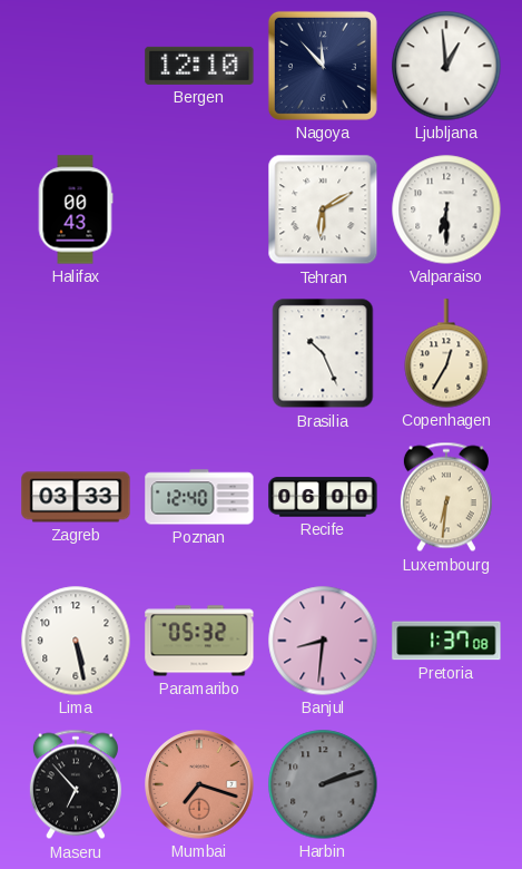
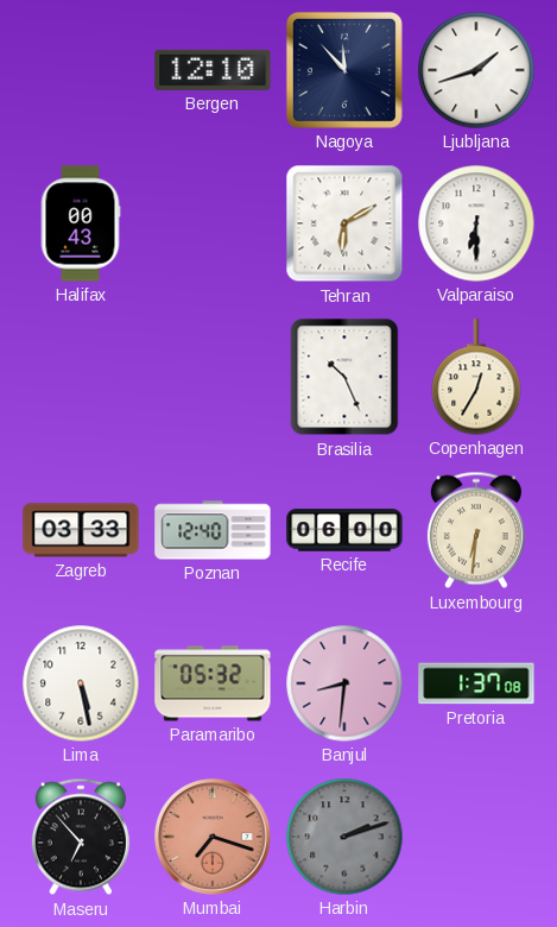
Ljubljana: 12:59 -> 1:42 (476, 70)
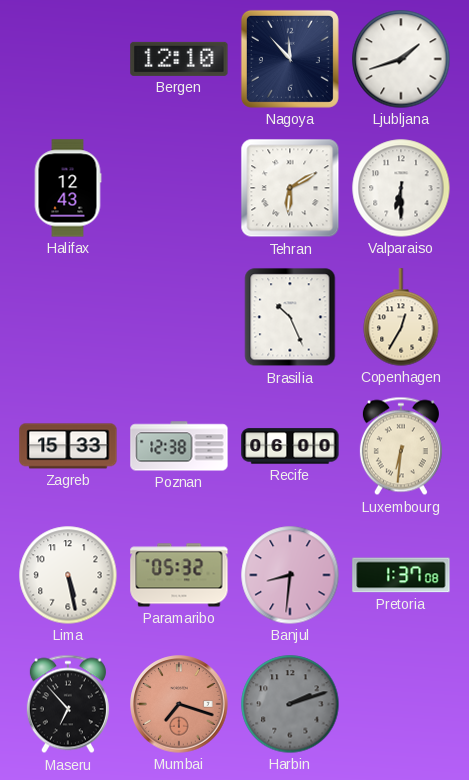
Halifax: 00:43 -> 12:43 (68, 188)
Zagreb: 03:33 -> 15:33 (68, 446)
Poznan: 12:40 -> 12:38 (179, 446)
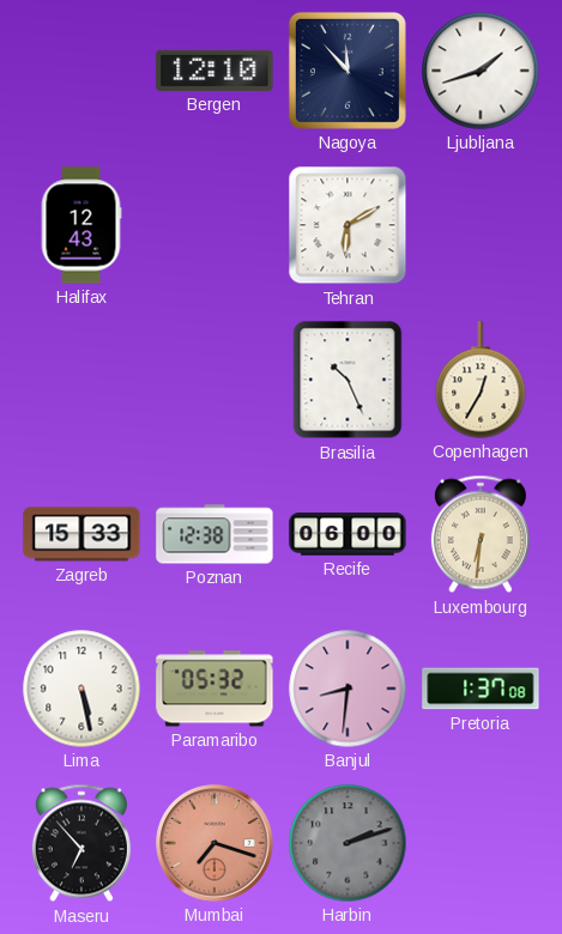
Valparaiso: 6:30 -> none (401, 188)
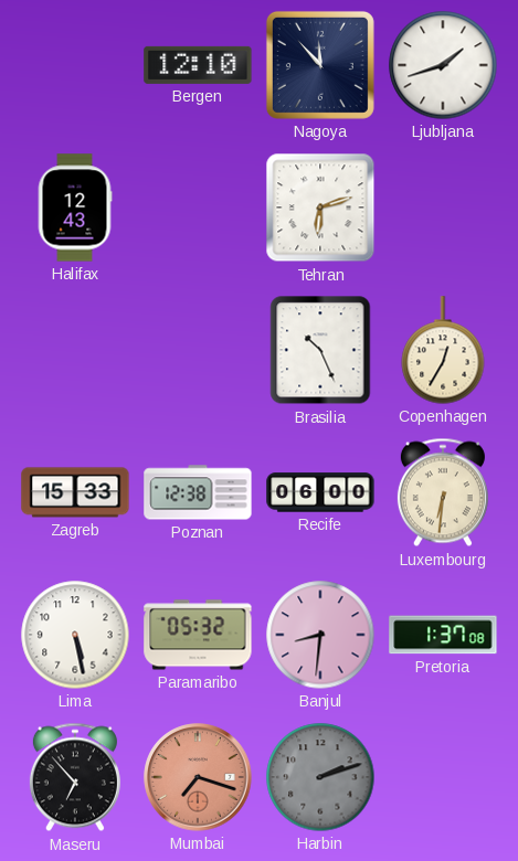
Tehran: 6:10 -> 6:12 (320, 208)
